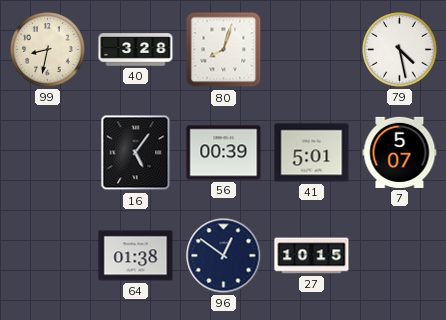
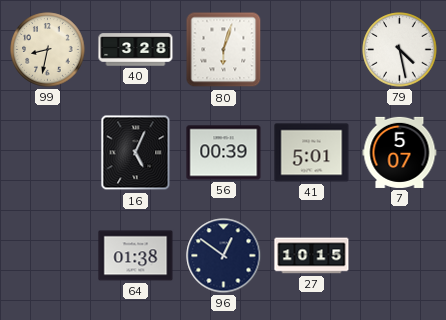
80: 8:03 -> 6:03 (224, 50)
16: 5:06 -> 5:04 (136, 153)
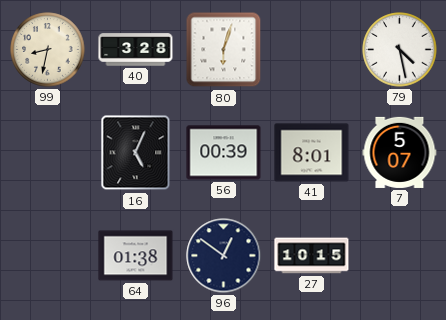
41: 5:01 -> 8:01 (312, 153)
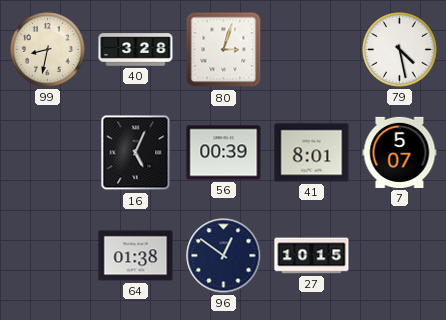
80: 6:03 -> 3:03 (224, 50)
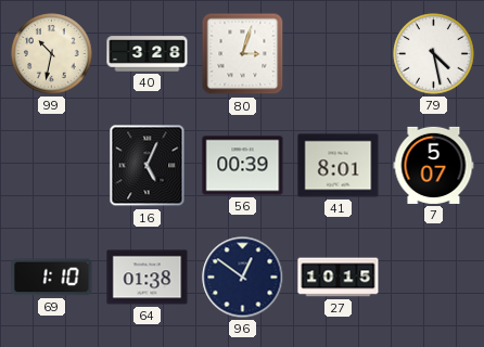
99: 8:32 -> 10:32 (52, 54)
69: none -> 1:10 (52, 278)
